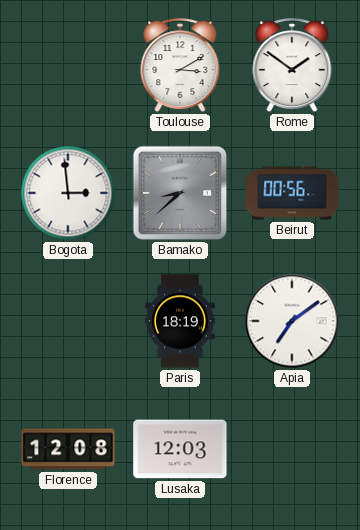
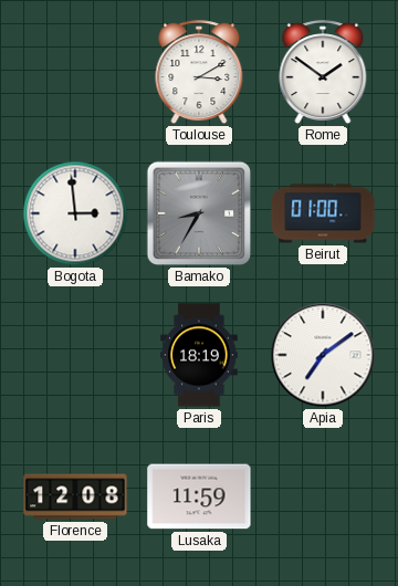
Bamako: 8:38 -> 8:35 (199, 213)
Beirut: 00:56 -> 01:00 (323, 213)
Lusaka: 12:03 -> 11:59 (199, 496)
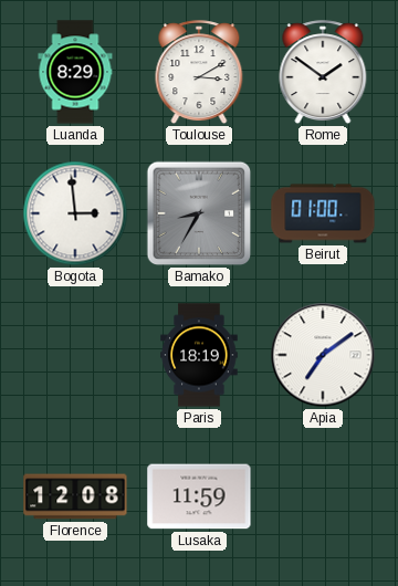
Luanda: none -> 8:29 (75, 72)
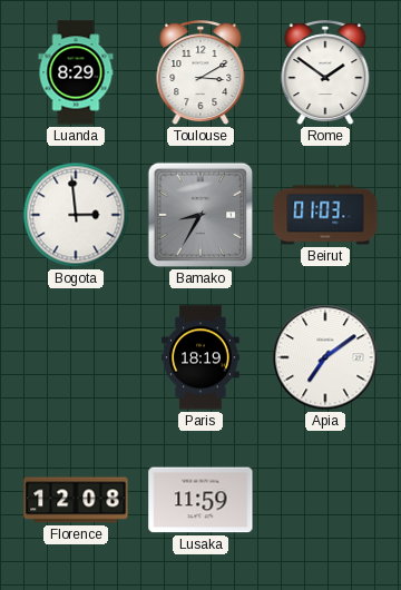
Beirut: 01:00 -> 01:03 (325, 215)
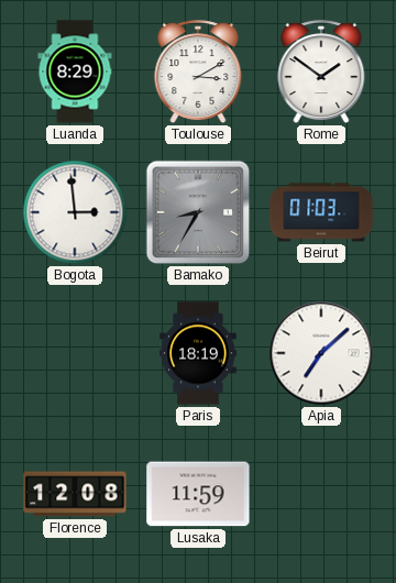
Apia: 7:09 -> 7:08 (321, 353)
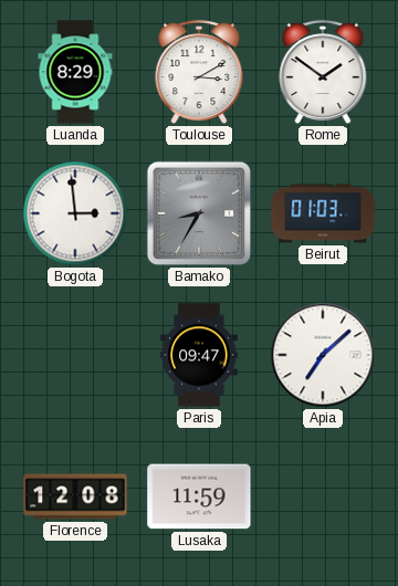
Paris: 18:19 -> 09:47 (199, 355)
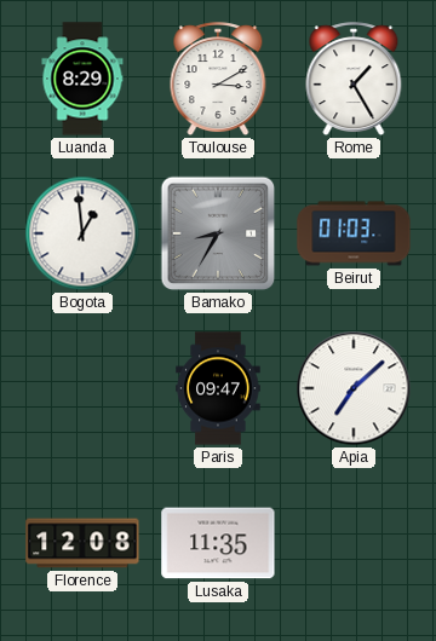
Rome: 1:51 -> 1:25 (354, 80)
Bogota: 2:59 -> 12:59 (82, 233)
Lusaka: 11:59 -> 11:35 (218, 543)
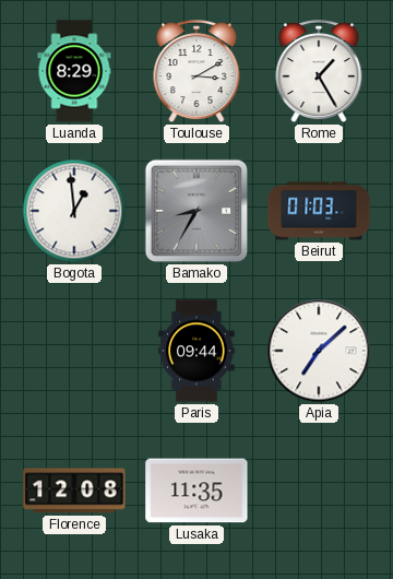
Paris: 09:47 -> 09:44 (196, 351)
